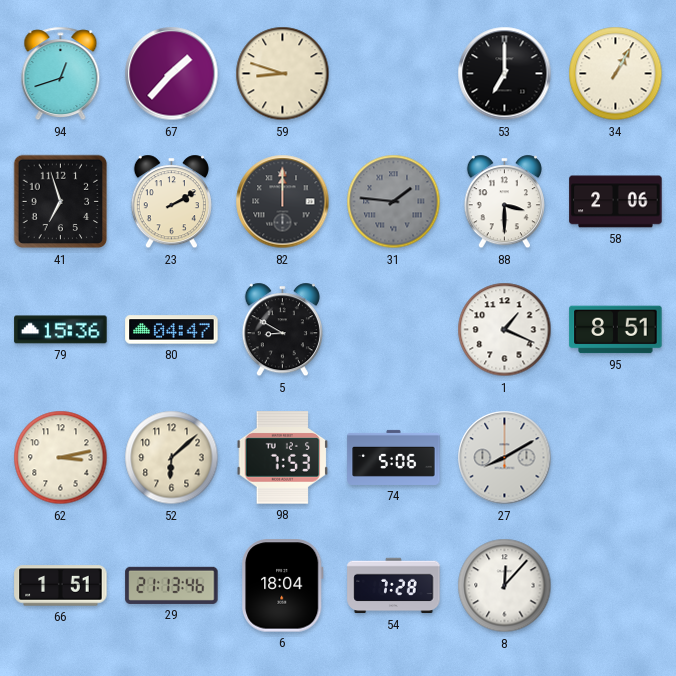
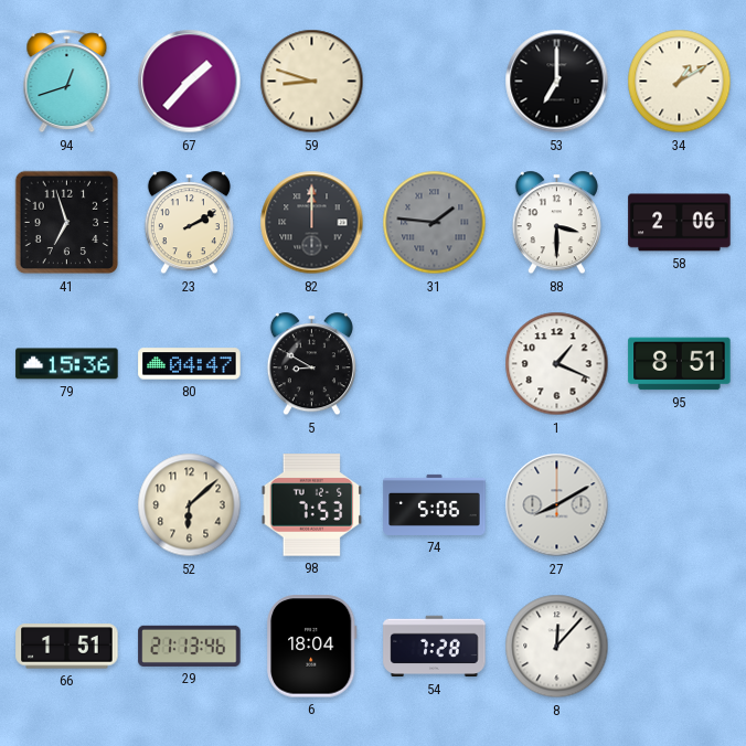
34: 1:05 -> 1:10 (680, 82)
62: 3:13 -> none (61, 458)
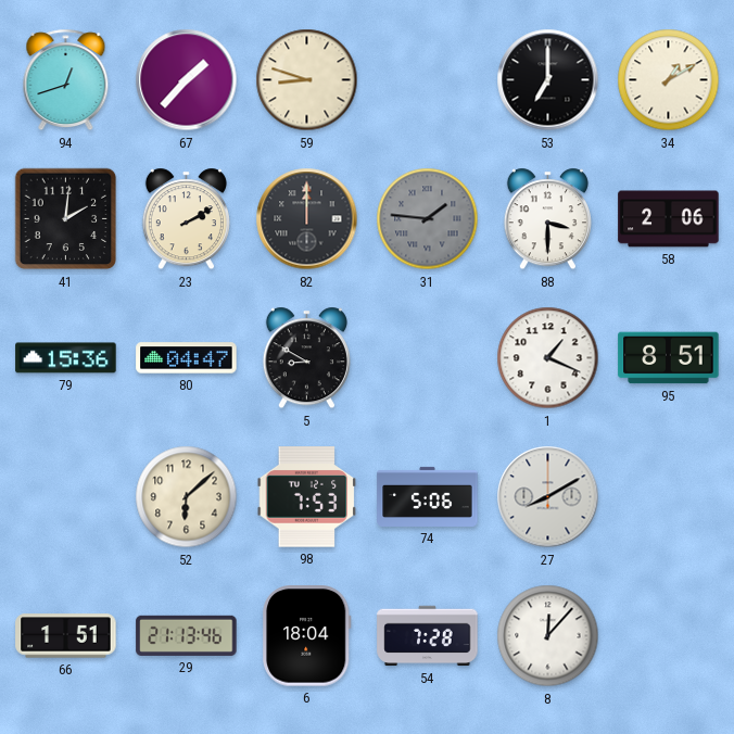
41: 6:57 -> 2:01 (66, 219)
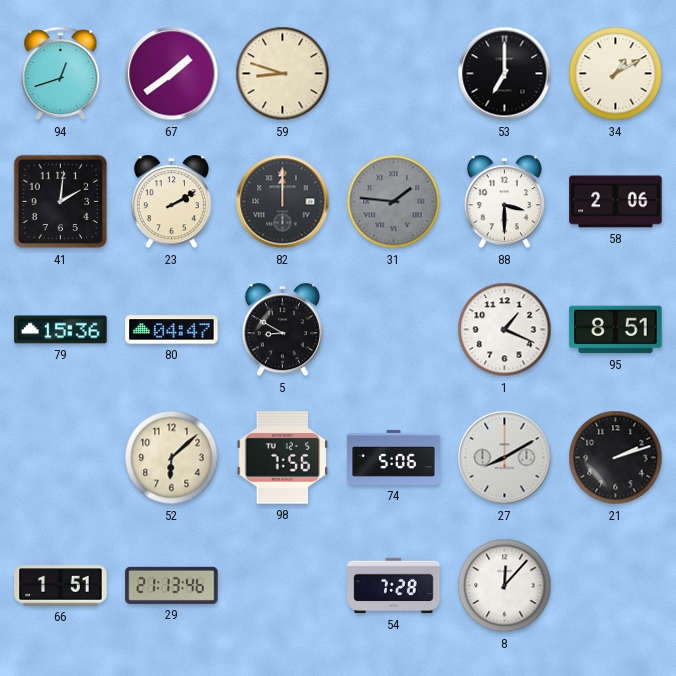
67: 1:37 -> 1:39 (172, 74)
98: 7:53 -> 7:56 (283, 458)
21: none -> 2:12 (616, 458)
6: 18:04 -> none (307, 636)
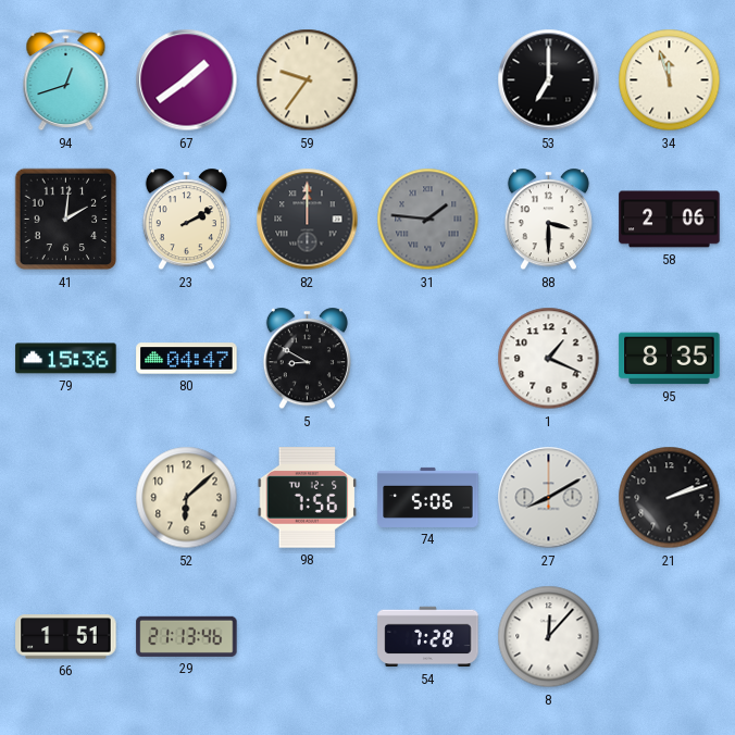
59: 8:48 -> 9:36 (308, 80)
34: 1:10 -> 11:57 (670, 80)
95: 8:51 -> 8:35 (670, 359)
